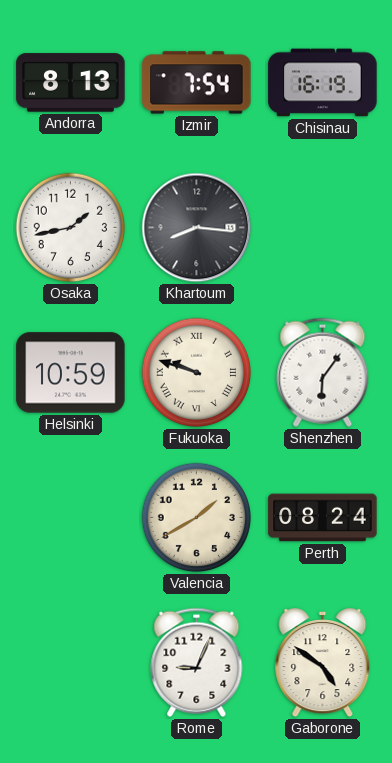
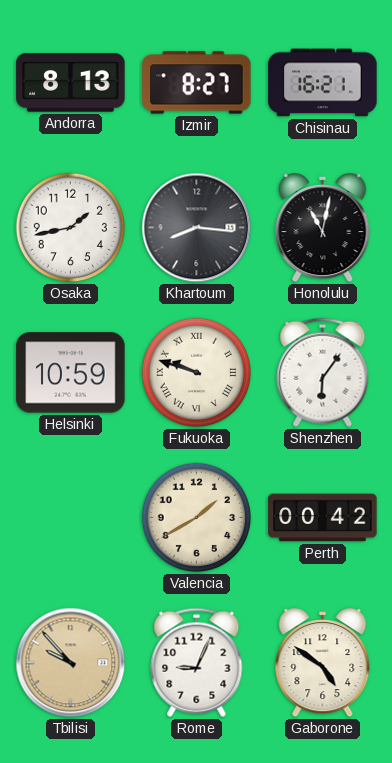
Izmir: 7:54 -> 8:27 (197, 83)
Chisinau: 16:19 -> 16:21 (323, 83)
Honolulu: none -> 11:02 (323, 228)
Perth: 08:24 -> 00:42 (323, 518)
Tbilisi: none -> 9:53 (71, 663)
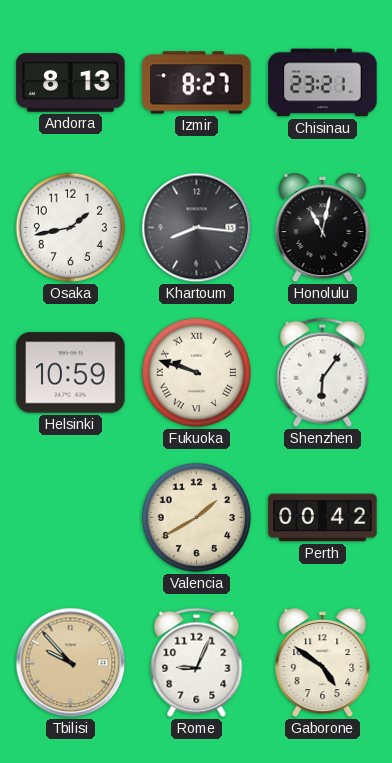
Chisinau: 16:21 -> 23:21 (323, 83)
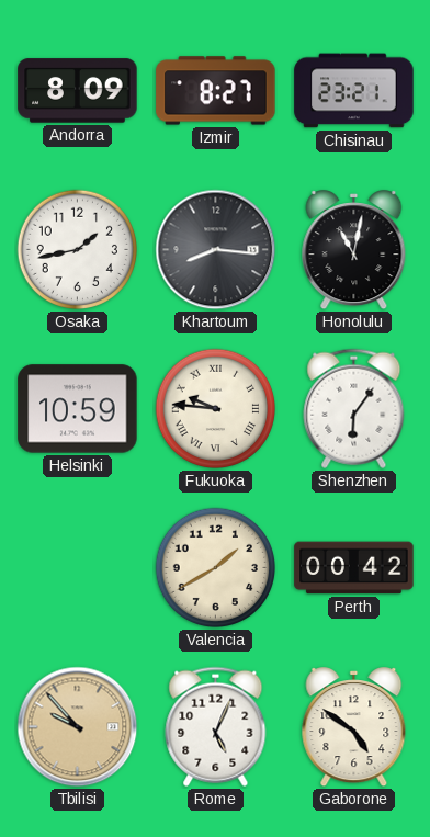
Andorra: 8:13 -> 8:09 (78, 91)
Fukuoka: 9:48 -> 9:46 (216, 409)
Rome: 9:04 -> 5:04 (216, 726)
